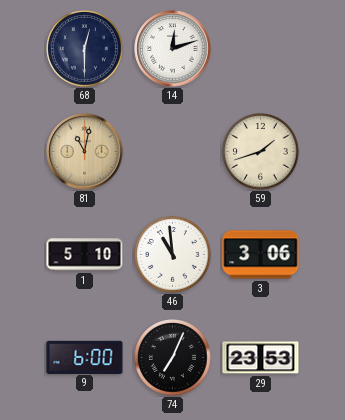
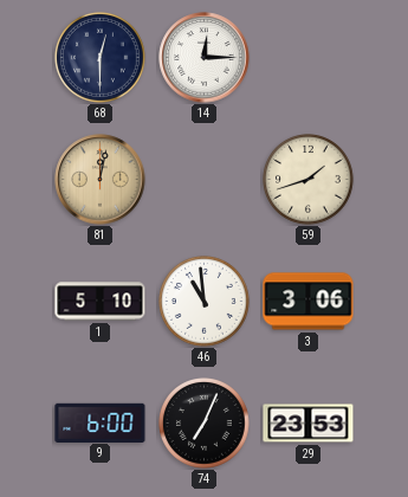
14: 12:12 -> 12:15 (205, 58)
81: 11:02 -> 12:02 (101, 180)
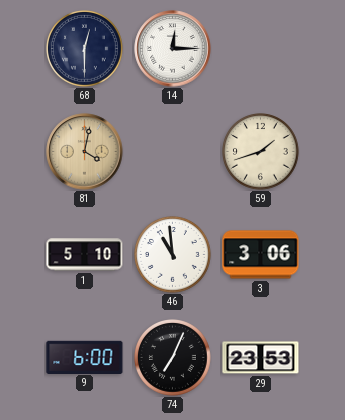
81: 12:02 -> 4:02 (85, 152)
